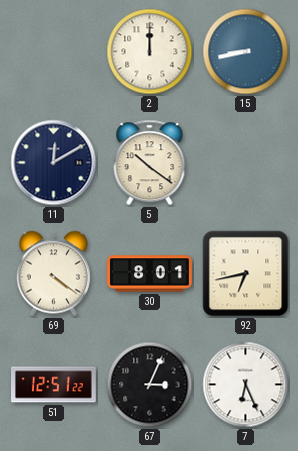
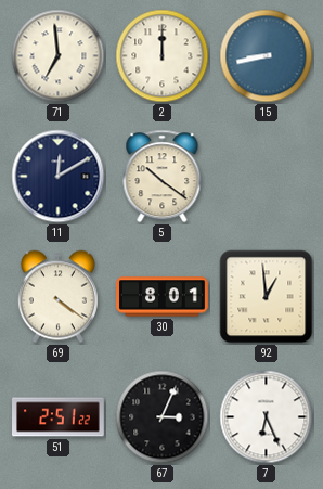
71: none -> 6:59 (59, 56)
92: 6:43 -> 12:59 (267, 297)
51: 12:51 -> 2:51 (59, 417)
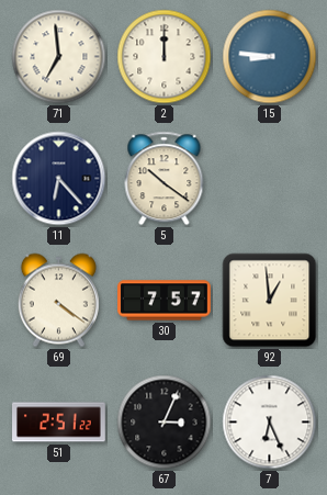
15: 8:43 -> 8:46 (270, 57)
11: 12:10 -> 6:23 (59, 179)
30: 8:01 -> 7:57 (165, 301)
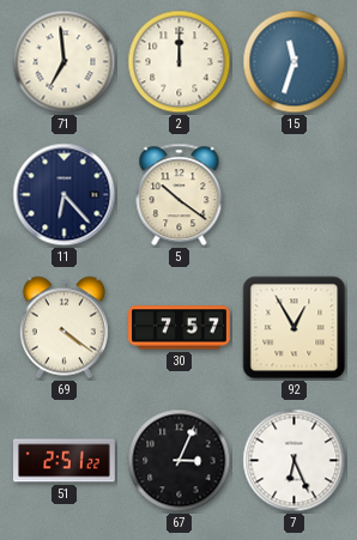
15: 8:46 -> 11:33 (295, 62)
92: 12:59 -> 12:55 (295, 328)
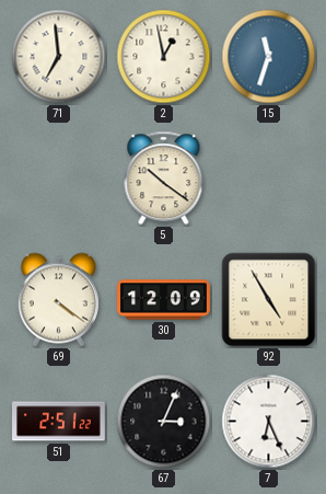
2: 12:00 -> 12:58 (164, 57)
11: 6:23 -> none (65, 195)
30: 7:57 -> 12:09 (164, 300)
92: 12:55 -> 4:55 (269, 300)
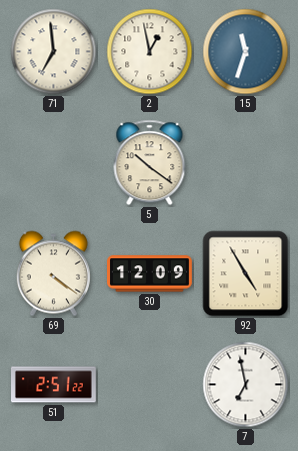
67: 3:04 -> none (164, 422)
7: 6:26 -> 6:58 (246, 385)
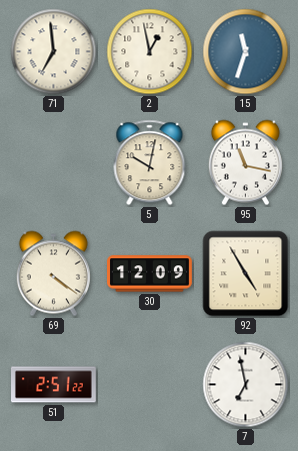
5: 10:21 -> 10:02 (150, 163)
95: none -> 11:17 (245, 163)
